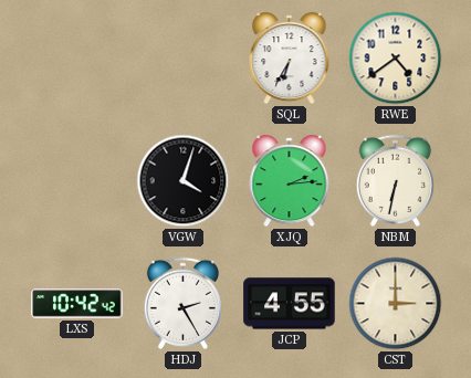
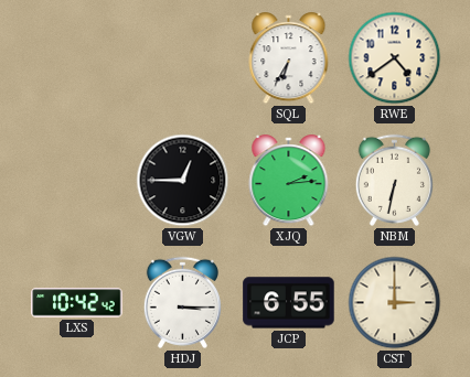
VGW: 4:03 -> 12:45 (183, 181)
HDJ: 2:25 -> 3:15 (182, 302)
JCP: 4:55 -> 6:55 (289, 303)
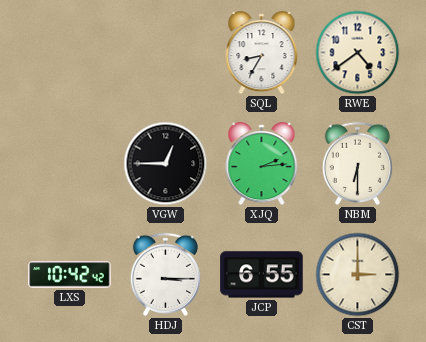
SQL: 6:35 -> 8:35 (262, 53)
NBM: 6:32 -> 6:30 (357, 163)
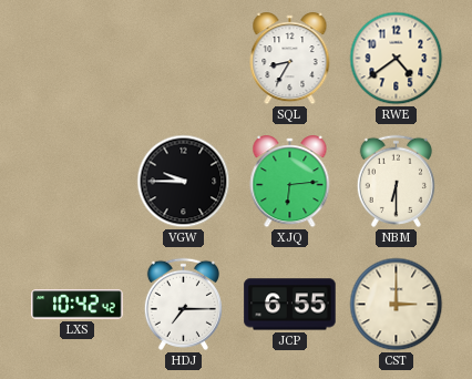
VGW: 12:45 -> 9:45 (184, 182)
XJQ: 2:14 -> 6:14 (290, 182)
HDJ: 3:15 -> 7:15 (183, 304)
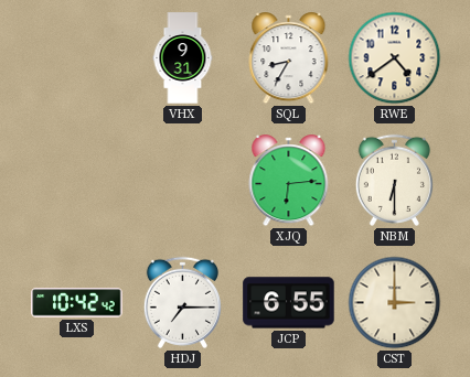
VHX: none -> 9:31 (183, 58)
VGW: 9:45 -> none (184, 182)
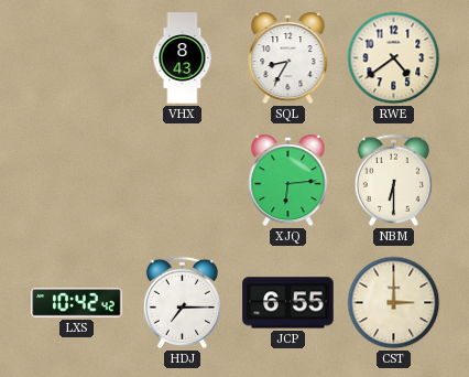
VHX: 9:31 -> 8:43 (183, 58)
